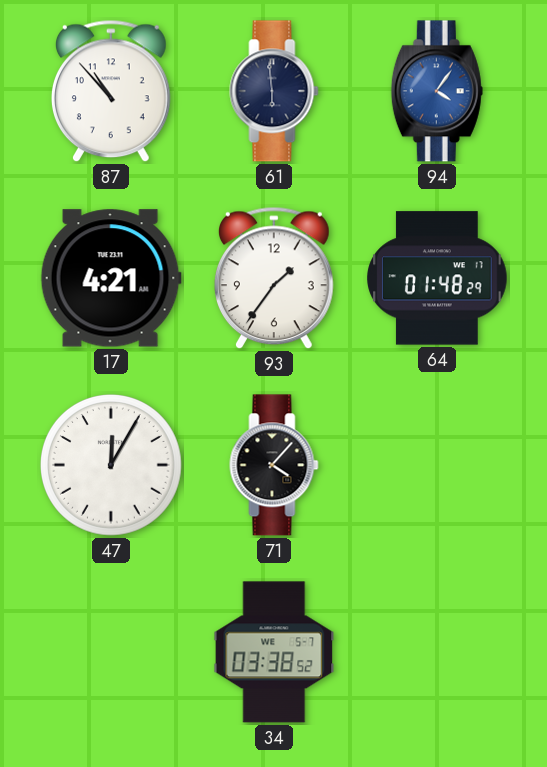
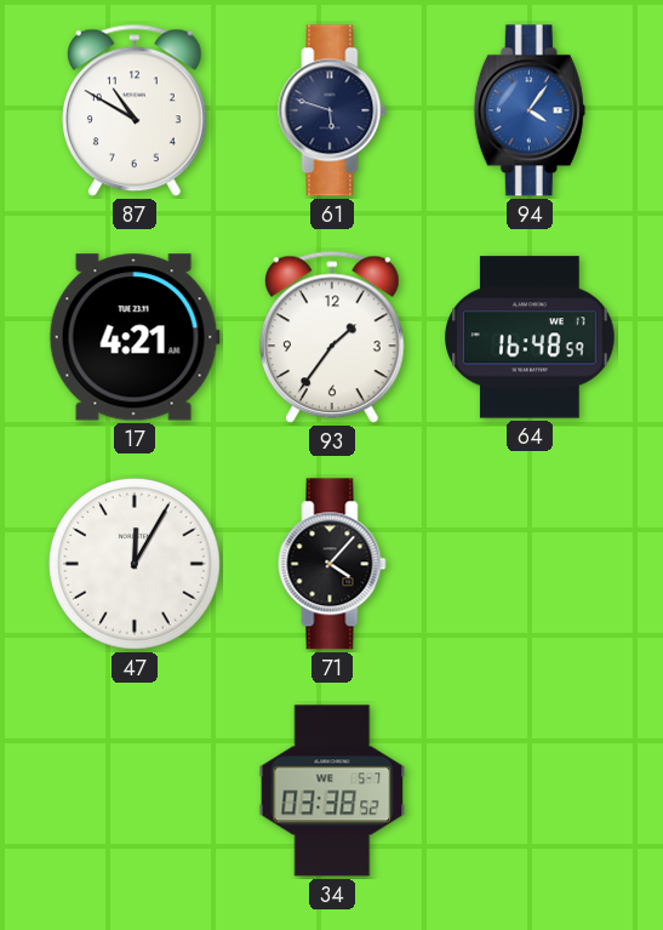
87: 10:53 -> 10:50 (135, 110)
61: 5:59 -> 5:48 (332, 110)
64: 01:48 -> 16:48 (530, 337)
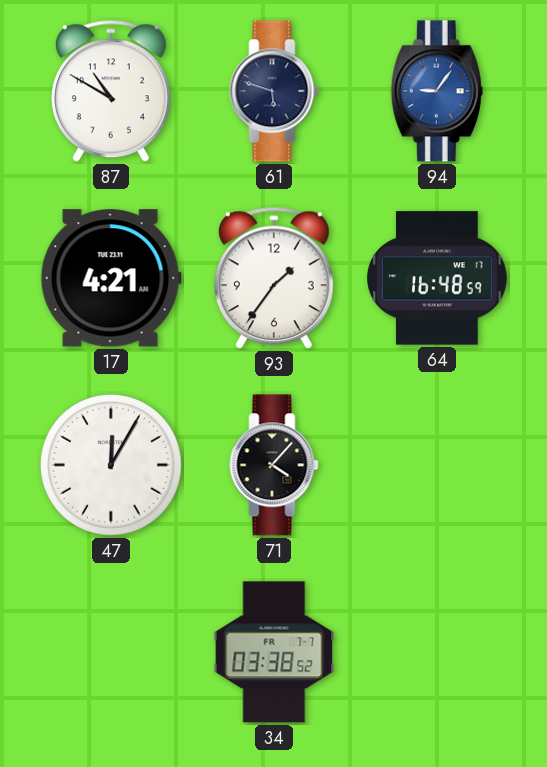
94: 4:06 -> 9:06 (437, 91)
34 date: WE 5-7 -> FR 7-7 (274, 652)
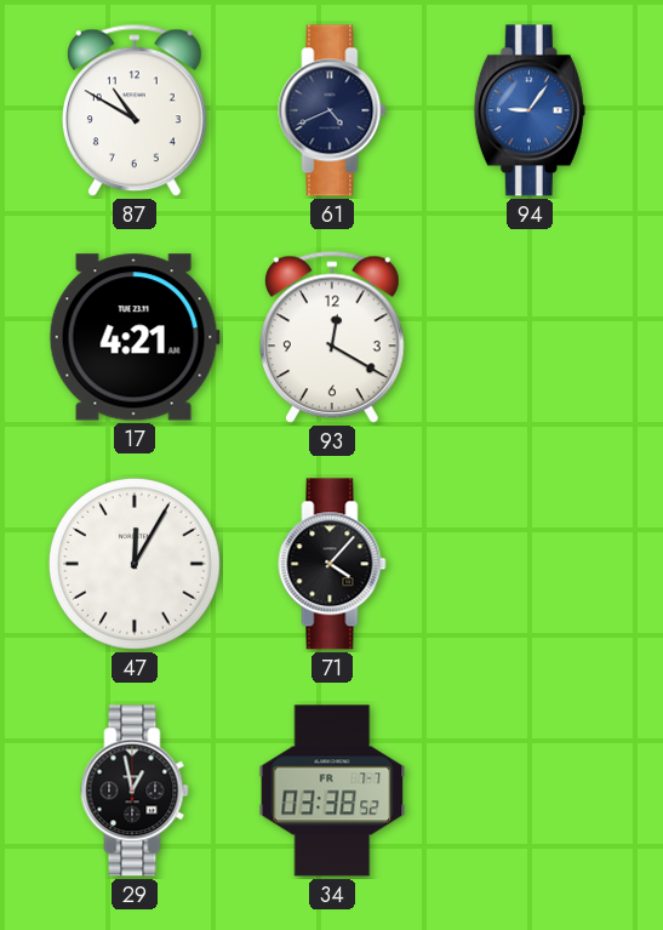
61: 5:48 -> 4:41 (332, 110)
93: 1:36 -> 12:20 (332, 337)
64: 16:48 -> none (437, 278)
29: none -> 12:58 (135, 791)
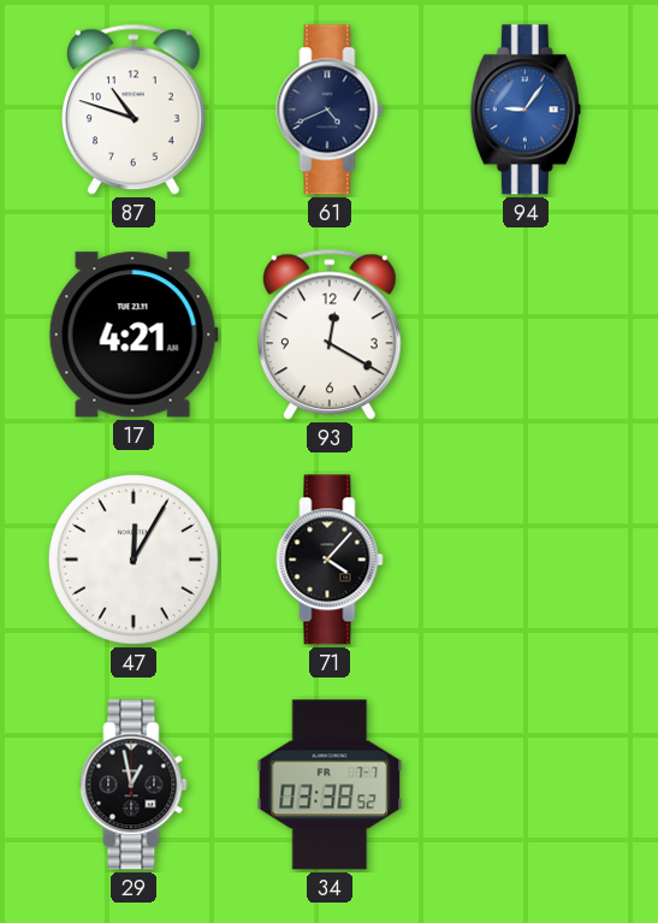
87: 10:50 -> 10:48 (134, 110)
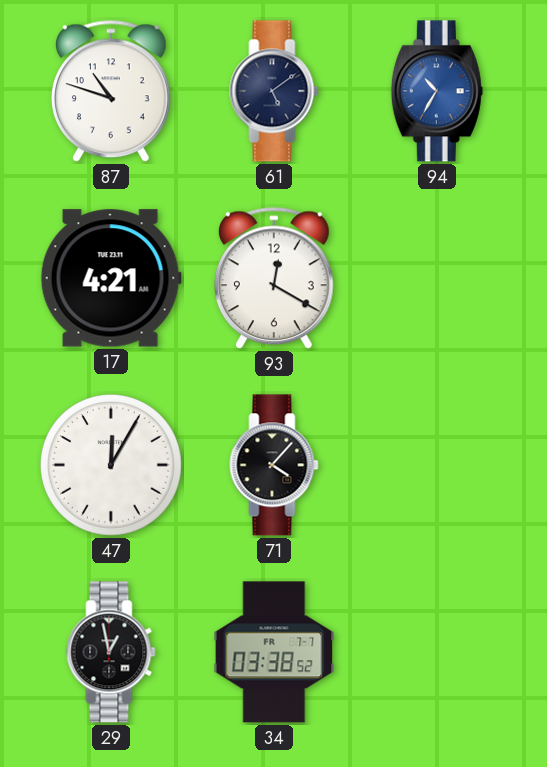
61: 4:41 -> 5:09 (274, 91)
94: 9:06 -> 10:35 (437, 91)
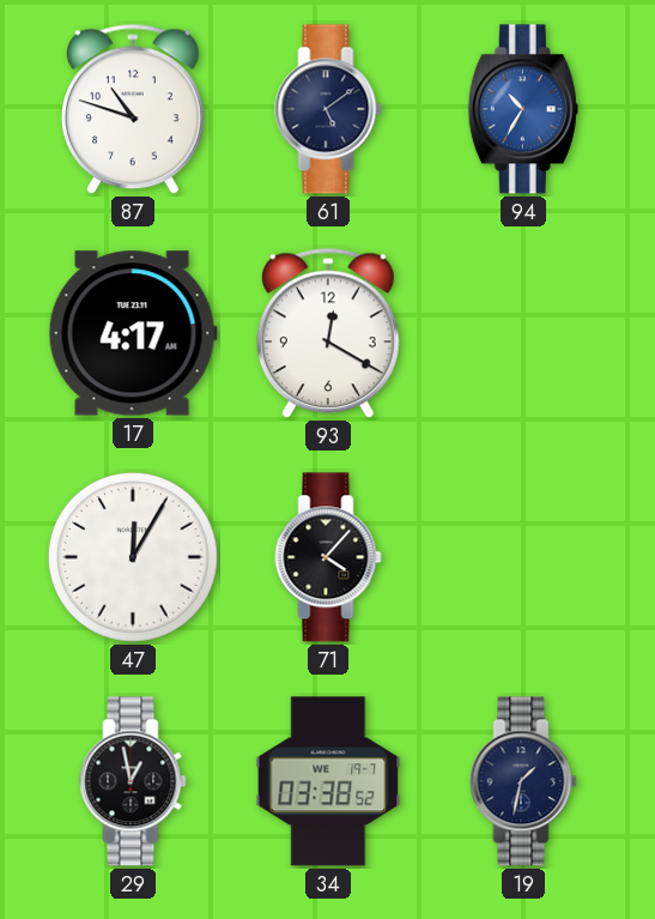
17: 4:21 -> 4:17 (133, 333)
34 date: FR 7-7 -> WE 19-7 (328, 781)
19: none -> 1:32 (523, 781)
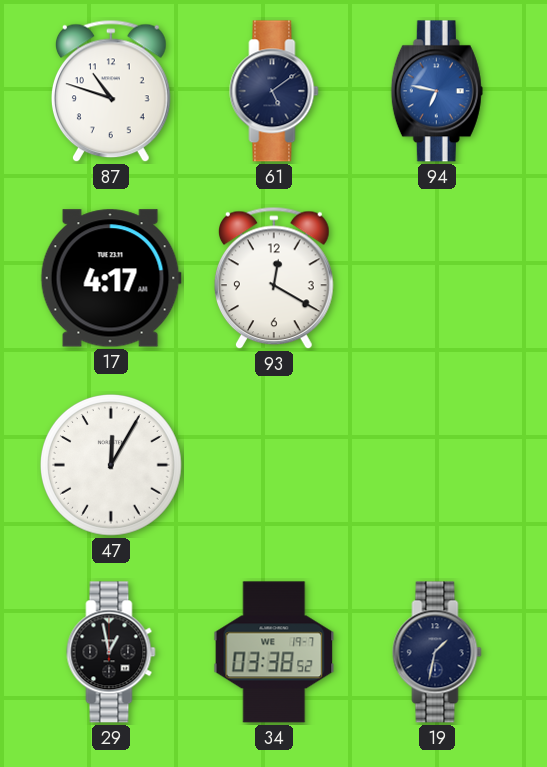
94: 10:35 -> 6:47 (437, 91)
71: 4:07 -> none (328, 557)
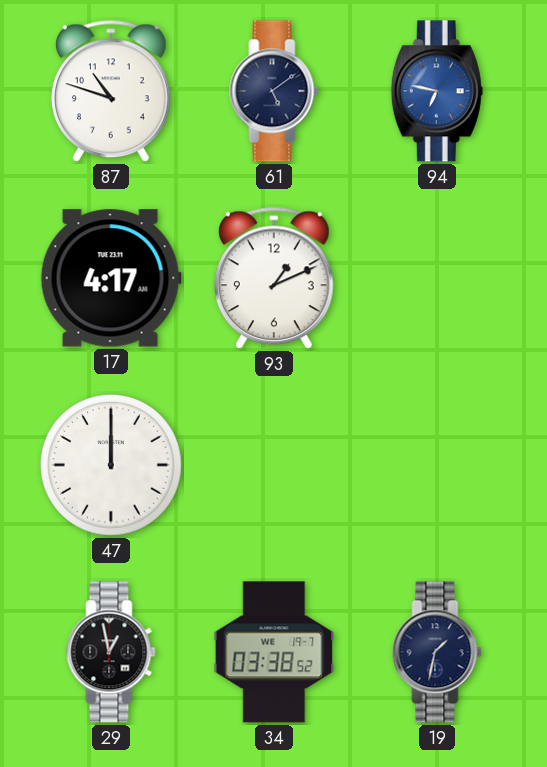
93: 12:20 -> 1:11 (274, 278)
47: 12:05 -> 12:00 (111, 465)
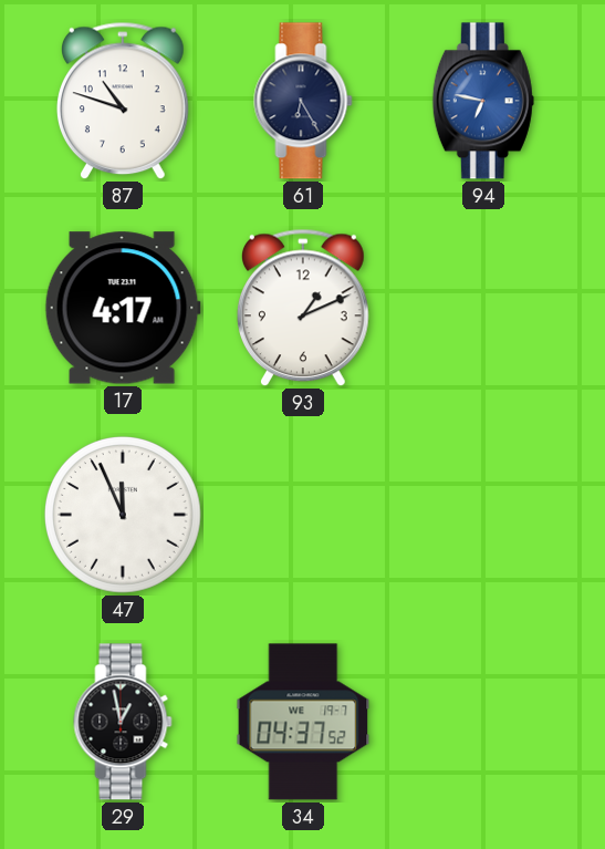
61: 5:09 -> 6:25 (303, 101)
47: 12:00 -> 11:56 (123, 515)
34: 03:38 -> 04:37 (303, 722)
19: 1:32 -> none (437, 652)
